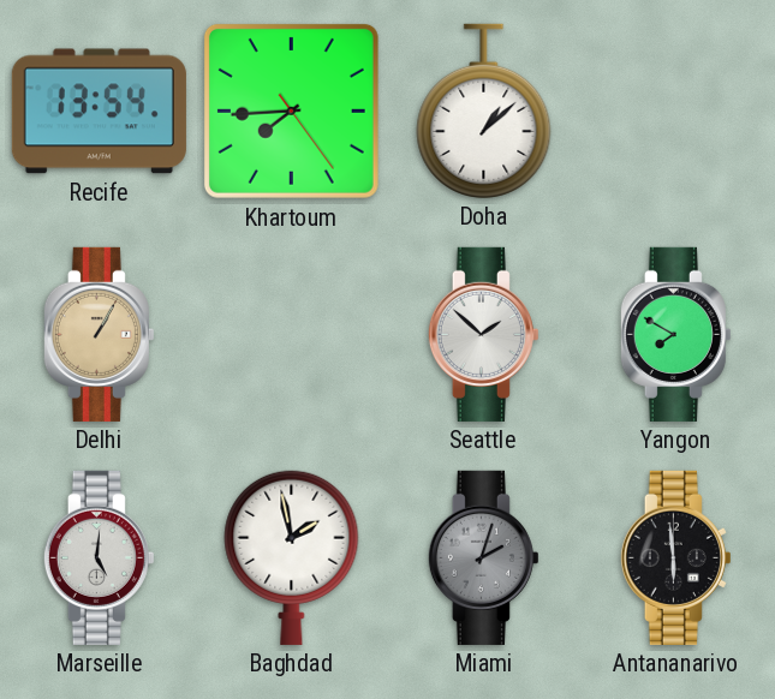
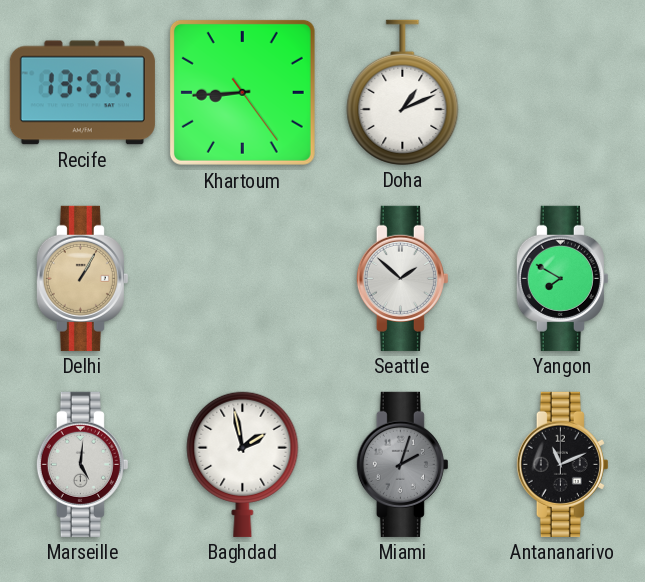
Khartoum: 7:44 -> 8:44 (242, 92)
Doha: 1:08 -> 1:11 (403, 92)
Antananarivo: 5:59 -> 11:11 (562, 464)
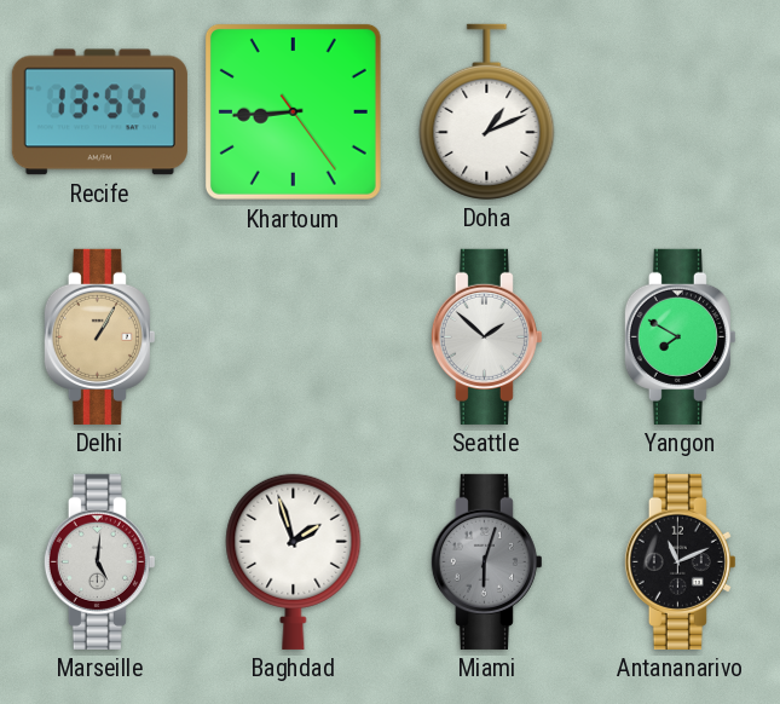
Baghdad: 1:58 -> 1:57 (294, 561)
Miami: 2:03 -> 6:03 (486, 561)
